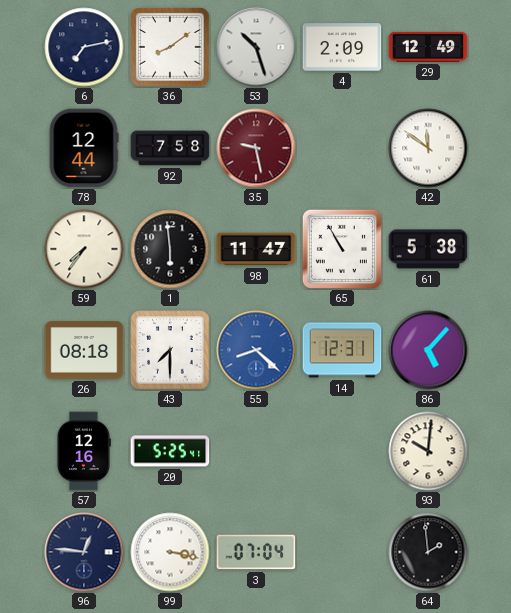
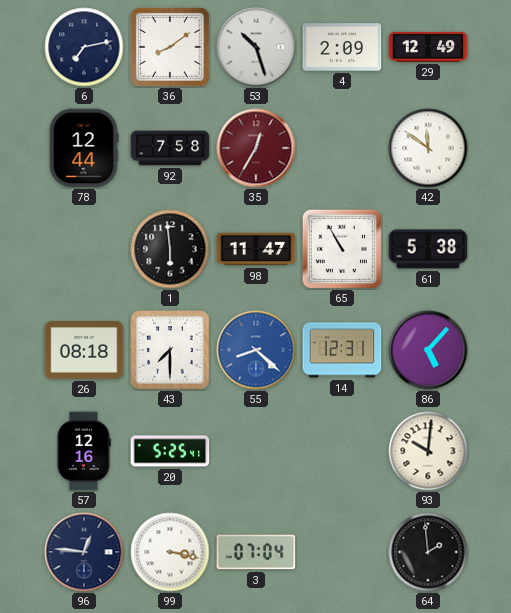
35: 9:28 -> 12:35 (256, 148)
59: 7:36 -> none (84, 249)
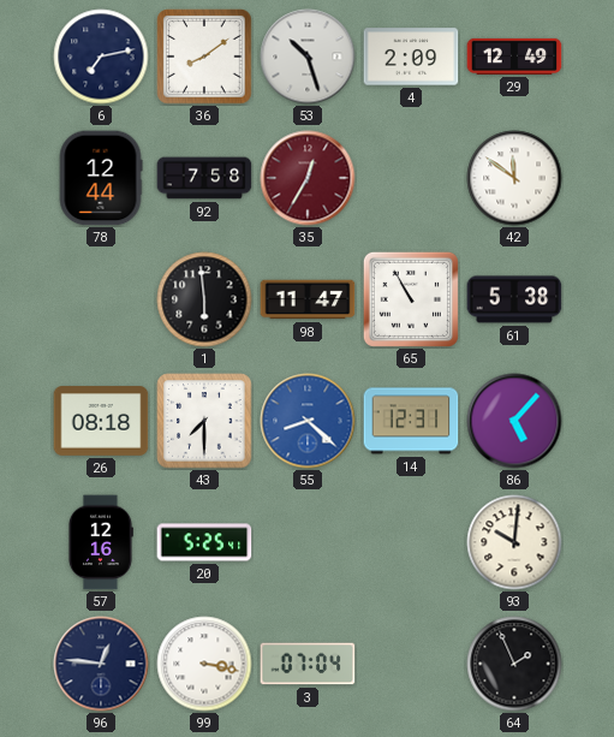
64: 1:59 -> 1:56 (514, 664)
